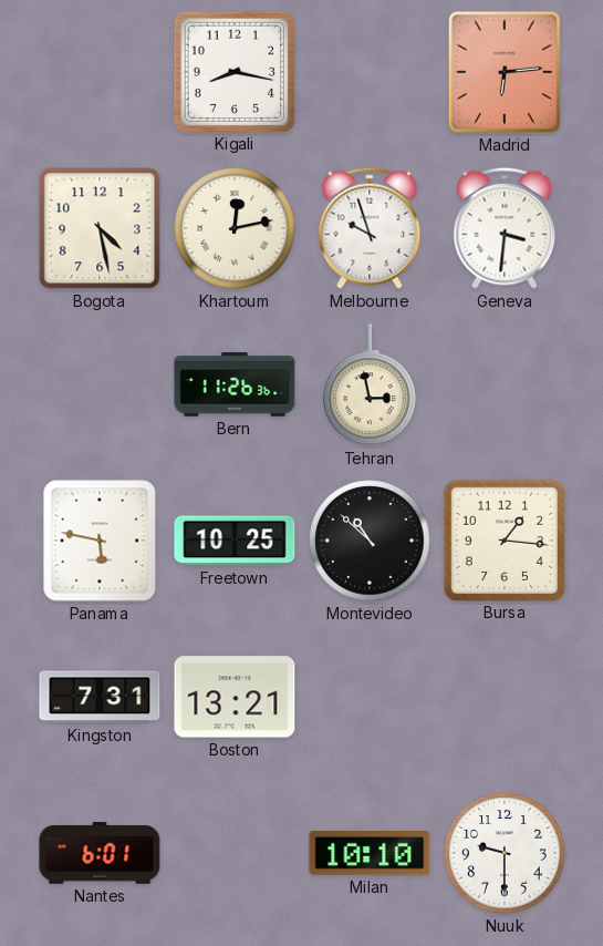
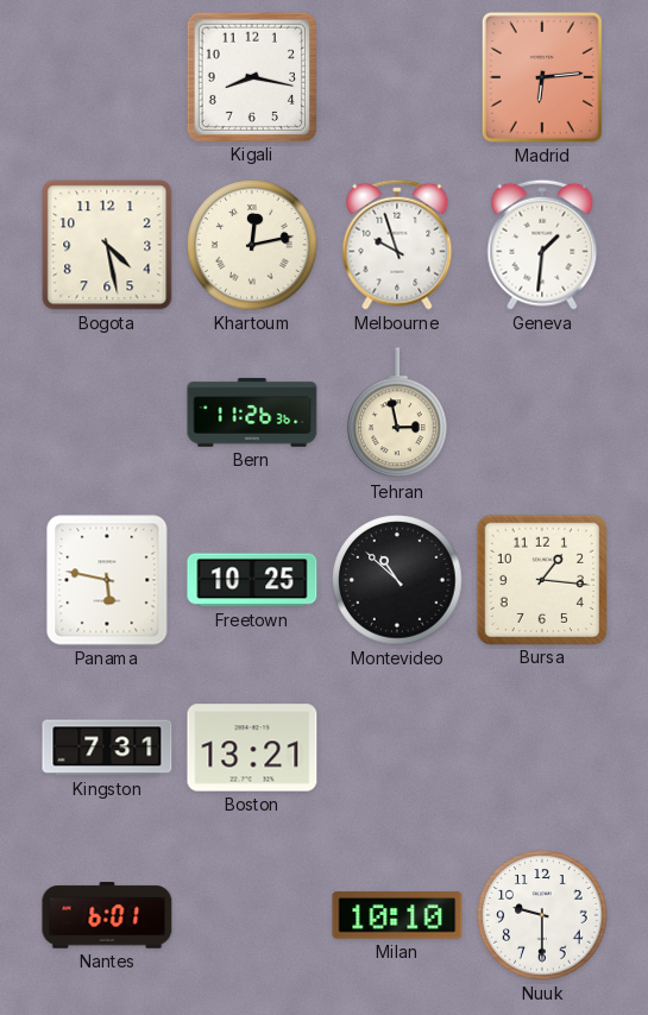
Geneva: 3:31 -> 1:31 (542, 245)
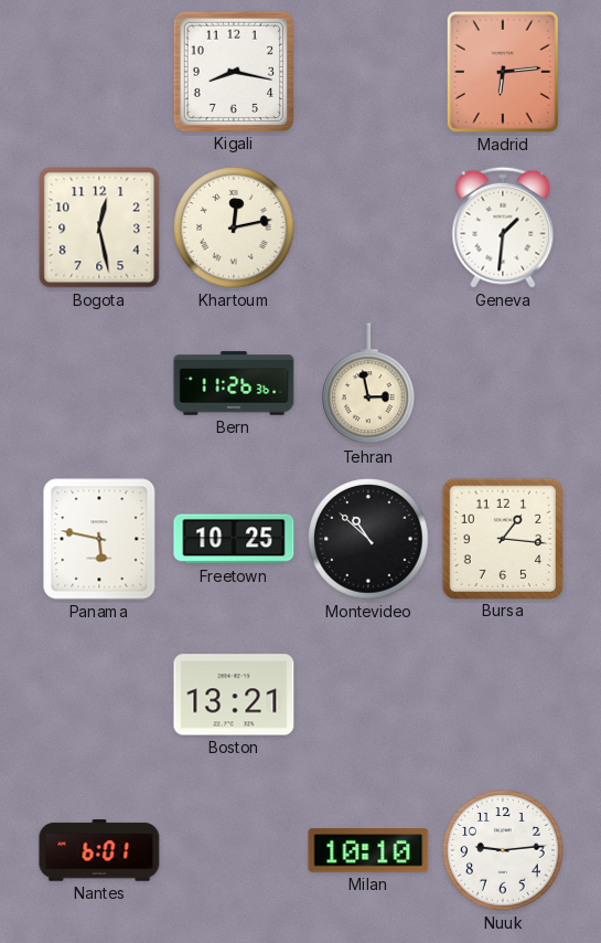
Bogota: 4:28 -> 12:28 (99, 227)
Melbourne: 9:57 -> none (397, 245)
Kingston: 7:31 -> none (107, 748)
Nuuk: 9:30 -> 9:14 (503, 850)
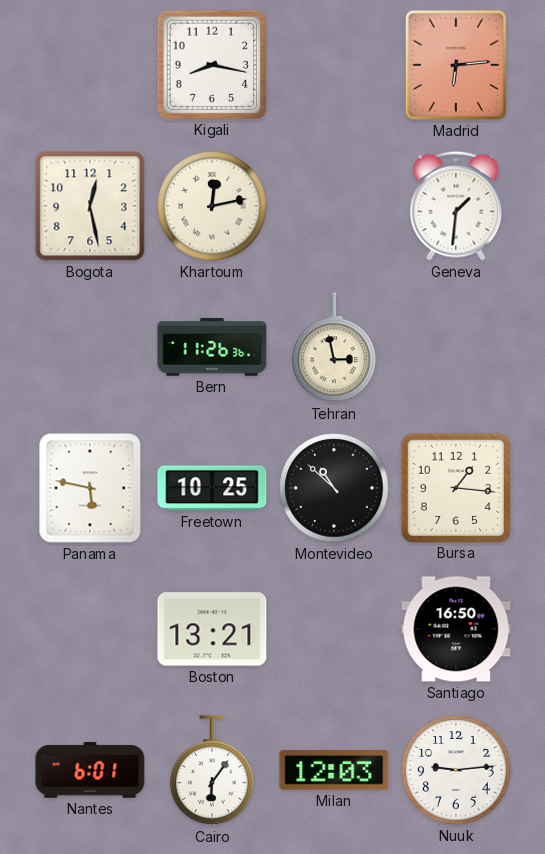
Santiago: none -> 16:50 (456, 629)
Cairo: none -> 6:06 (212, 771)
Milan: 10:10 -> 12:03 (334, 770)
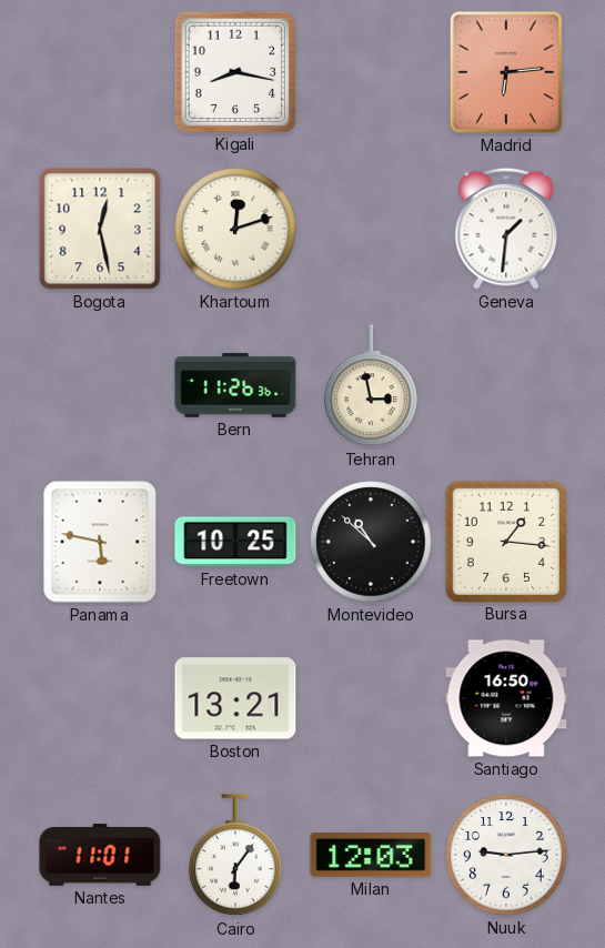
Khartoum: 12:13 -> 12:12 (235, 229)
Nantes: 6:01 -> 11:01 (100, 855)
